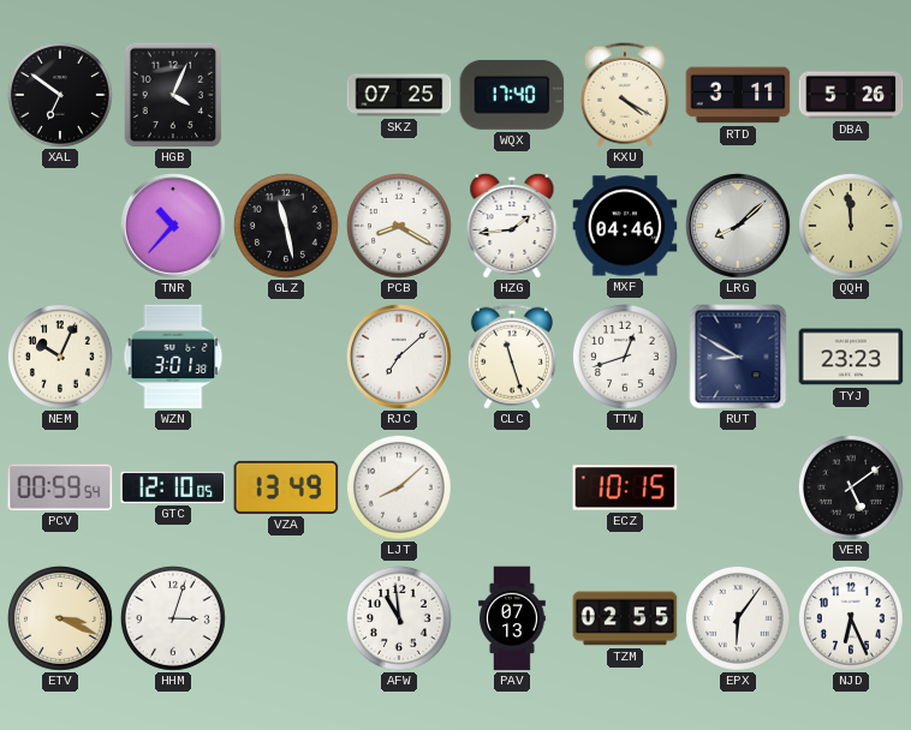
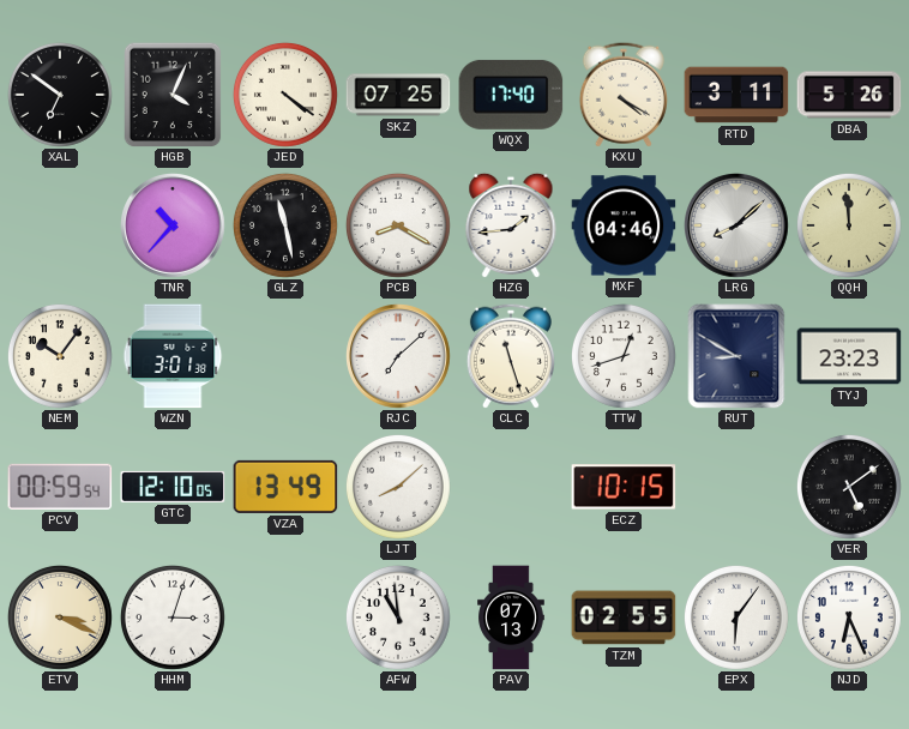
JED: none -> 4:21 (285, 95)
NEM: 10:04 -> 10:06 (60, 356)
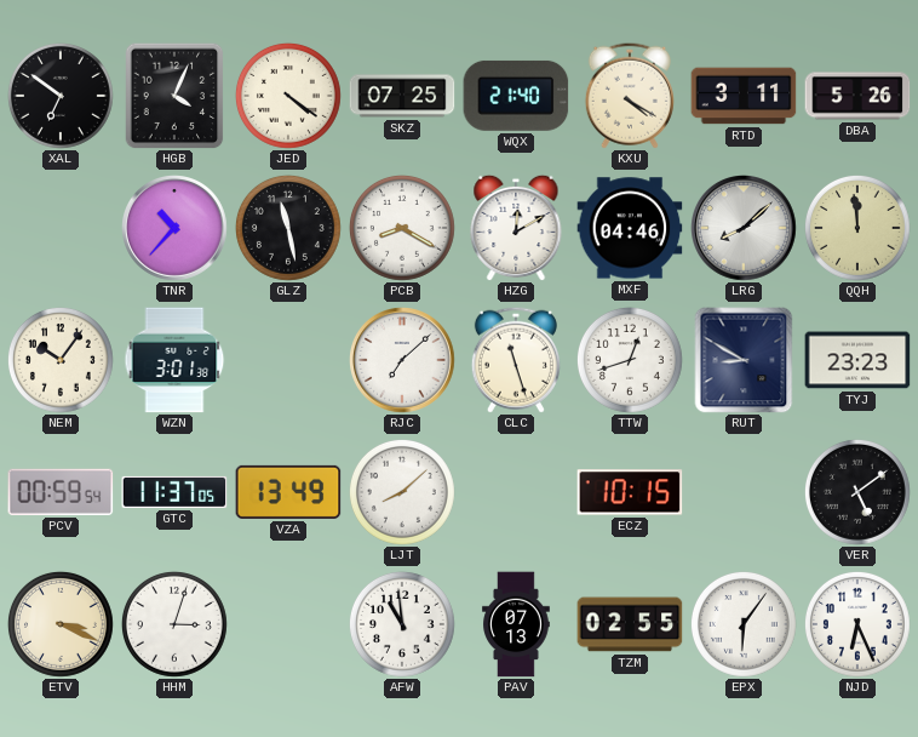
WQX: 17:40 -> 21:40 (516, 96)
HZG: 1:44 -> 12:10 (516, 228)
GTC: 12:10 -> 11:37 (174, 492)
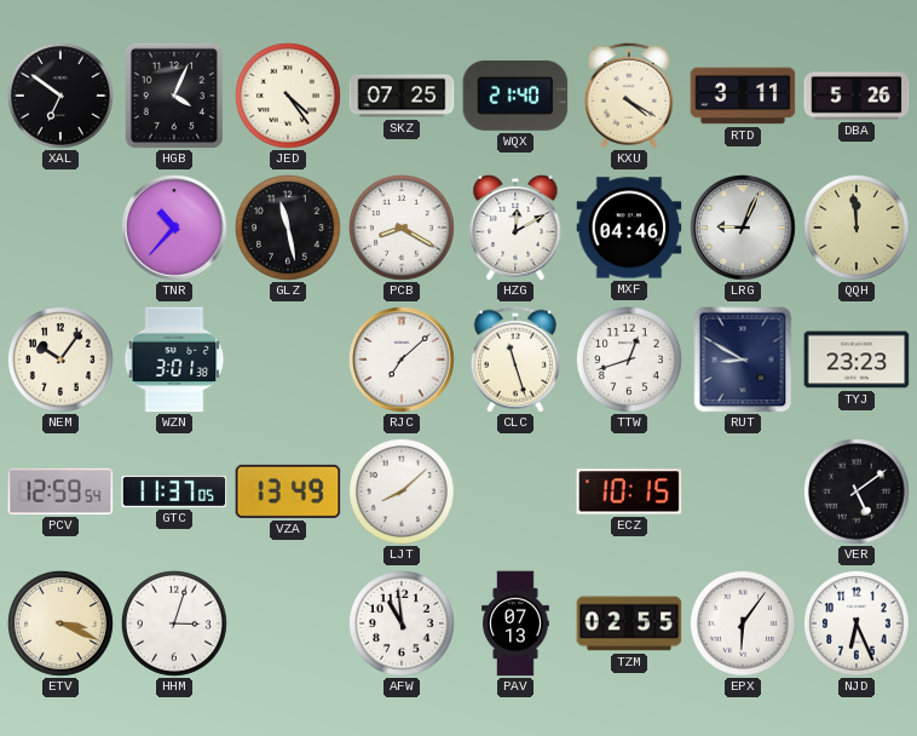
JED: 4:21 -> 4:24 (288, 96)
LRG: 8:08 -> 9:04 (744, 229)
PCV: 00:59 -> 12:59 (60, 491)
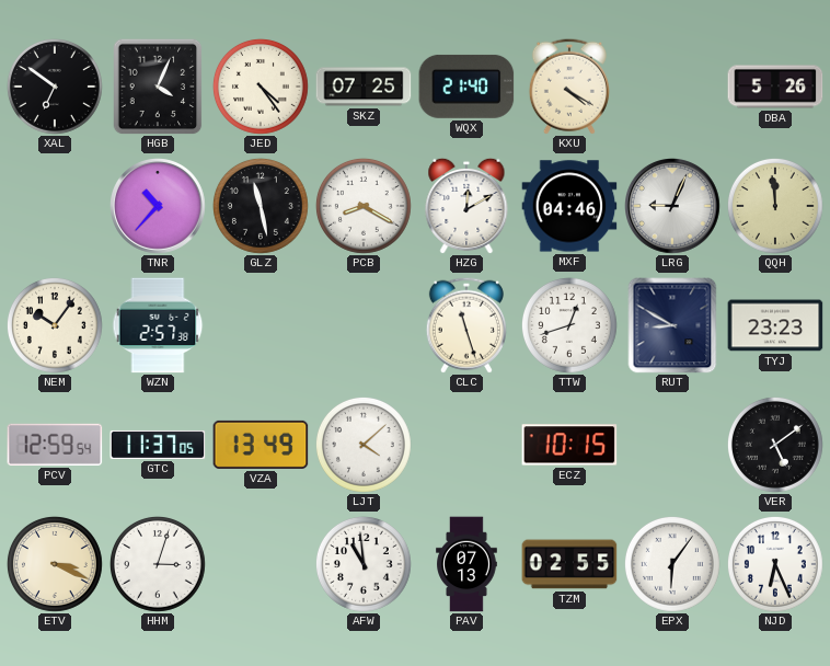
RTD: 3:11 -> none (743, 96)
WZN: 3:01 -> 2:57 (158, 325)
RJC: 7:08 -> none (403, 361)
LJT: 8:08 -> 4:08 (364, 445)
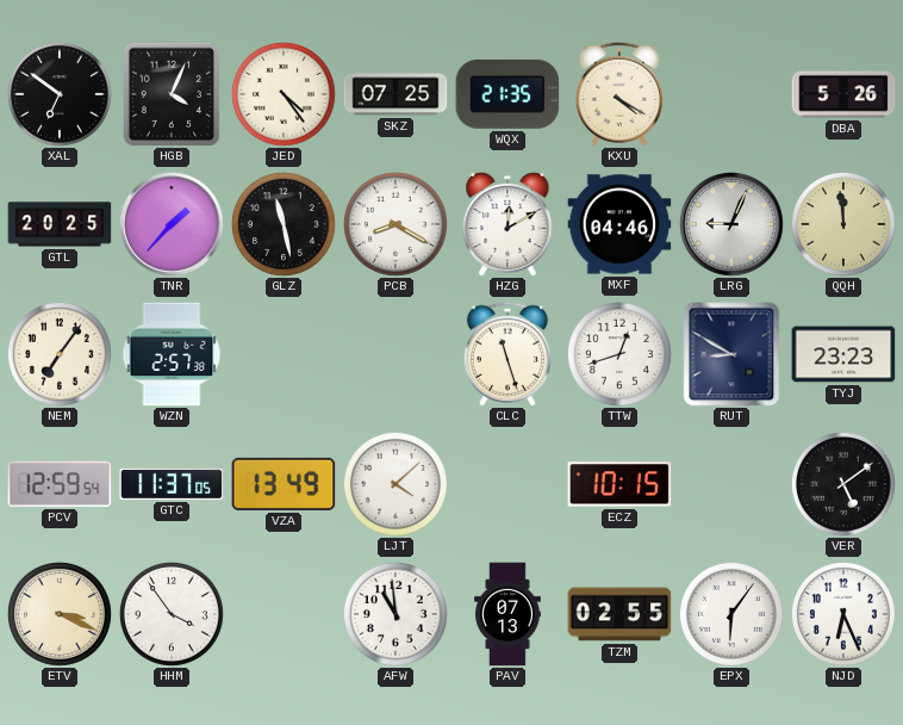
WQX: 21:40 -> 21:35 (507, 94)
GTL: none -> 20:25 (60, 224)
TNR: 10:37 -> 1:37 (173, 225)
NEM: 10:06 -> 7:06 (60, 354)
HHM: 3:03 -> 3:54 (172, 614)
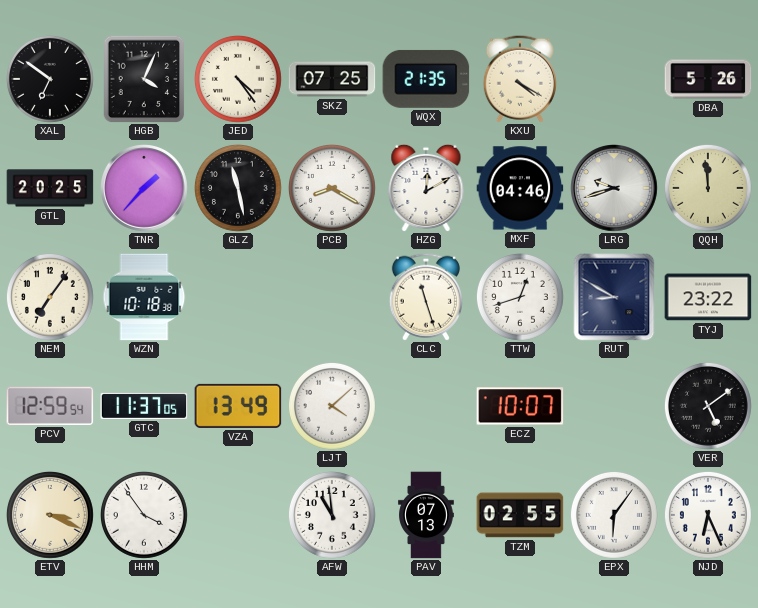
LRG: 9:04 -> 9:42 (615, 189)
WZN: 2:57 -> 10:18 (144, 297)
TYJ: 23:23 -> 23:22 (708, 297)
ECZ: 10:15 -> 10:07 (520, 406)
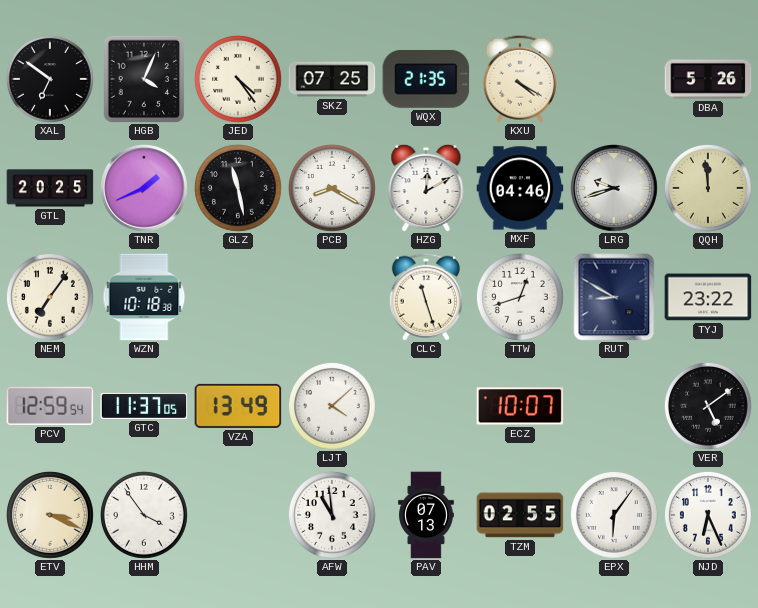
TNR: 1:37 -> 1:41 (145, 189)
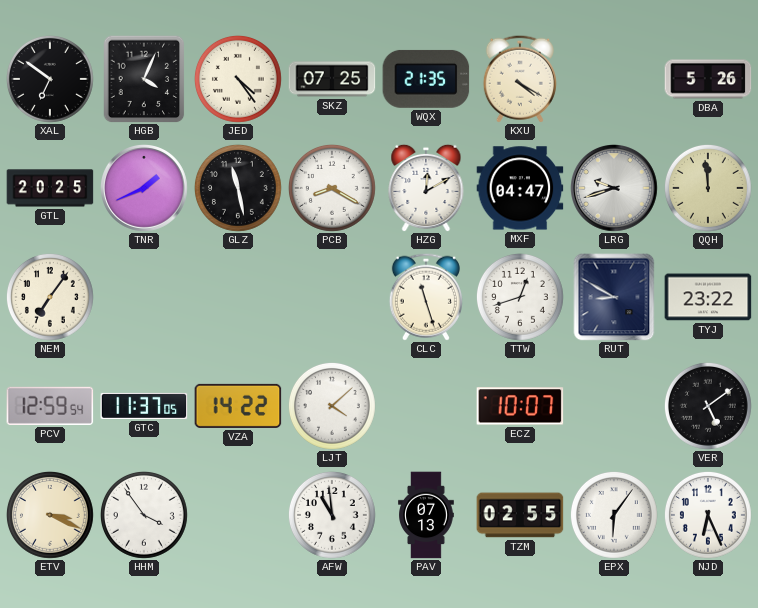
MXF: 04:46 -> 04:47 (520, 188)
WZN: 10:18 -> none (144, 297)
VZA: 13:49 -> 14:22 (238, 406)
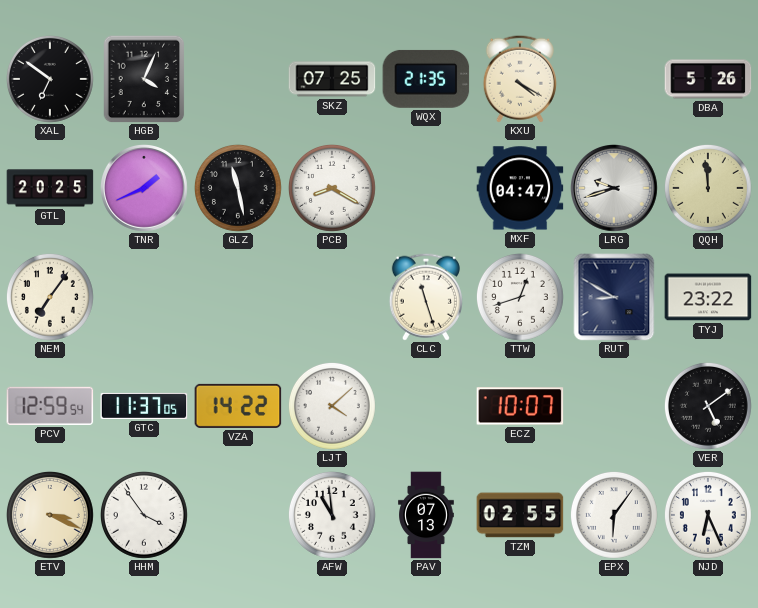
JED: 4:24 -> none (238, 79)
HZG: 12:10 -> none (426, 188)
